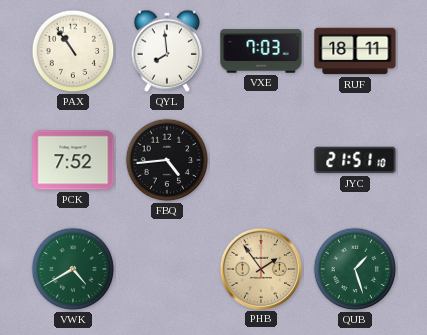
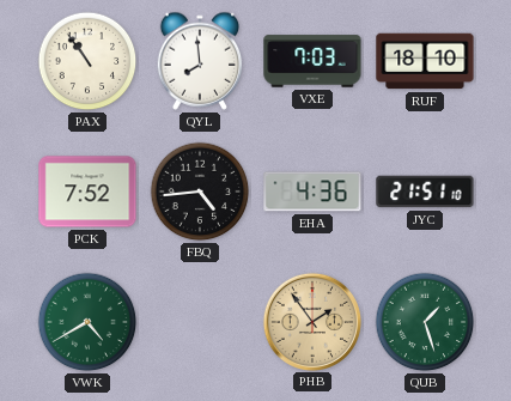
RUF: 18:11 -> 18:10 (425, 61)
EHA: none -> 4:36 (312, 192)
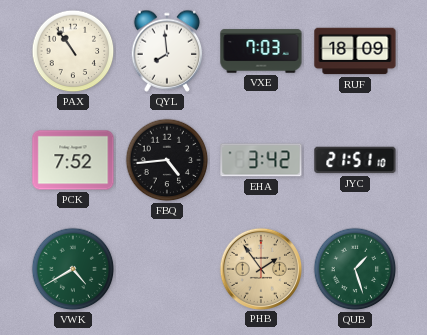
RUF: 18:10 -> 18:09 (355, 51)
EHA: 4:36 -> 3:42 (261, 160)
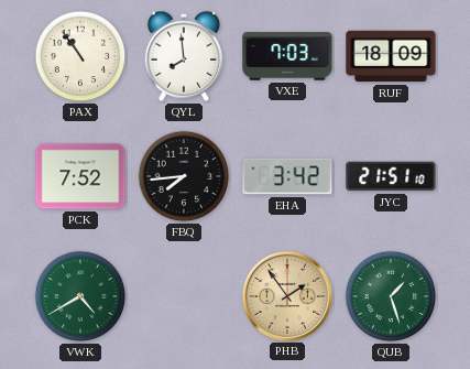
FBQ: 4:44 -> 7:44 (184, 176)
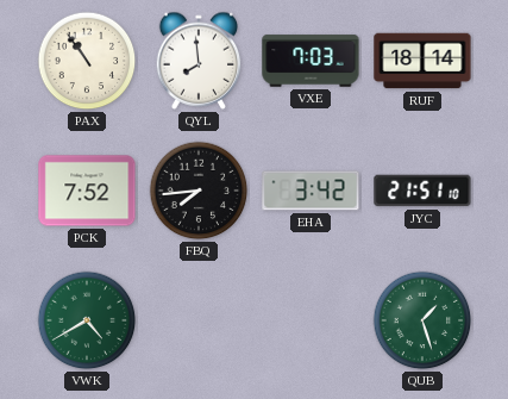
RUF: 18:09 -> 18:14 (422, 61)
PHB: 1:54 -> none (286, 295)
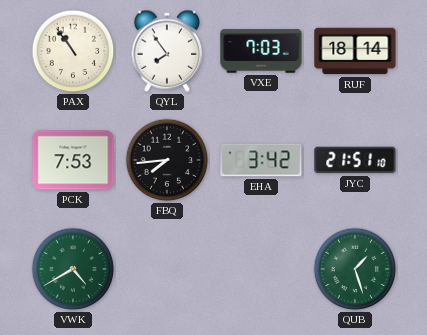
QYL: 7:59 -> 7:54 (167, 51)
PCK: 7:52 -> 7:53 (73, 160)
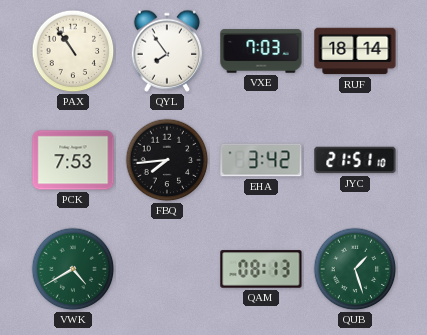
QAM: none -> 08:13 (261, 269)
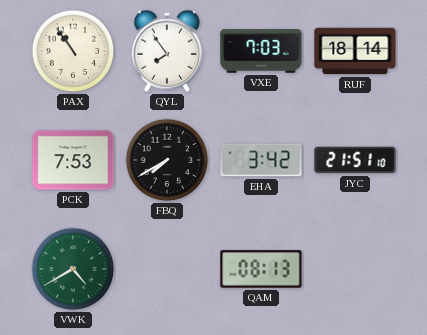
FBQ: 7:44 -> 7:40 (167, 160)
QUB: 1:27 -> none (355, 269)
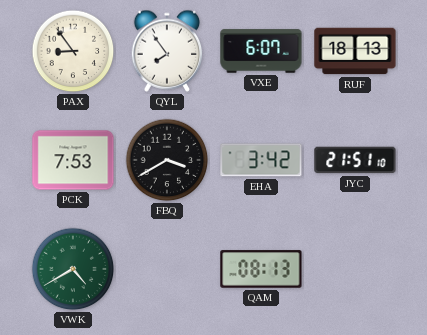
PAX: 10:54 -> 8:54 (73, 51)
VXE: 7:03 -> 6:07 (261, 51)
RUF: 18:14 -> 18:13 (355, 51)
FBQ: 7:40 -> 3:40 (167, 160)
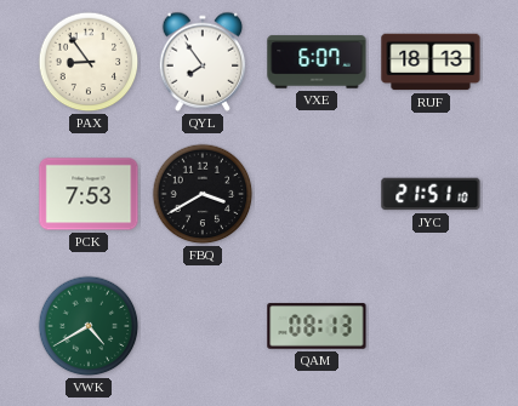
EHA: 3:42 -> none (261, 160)
